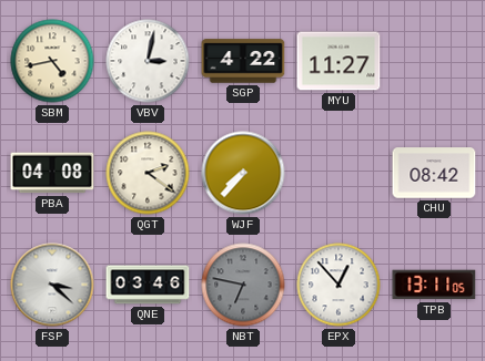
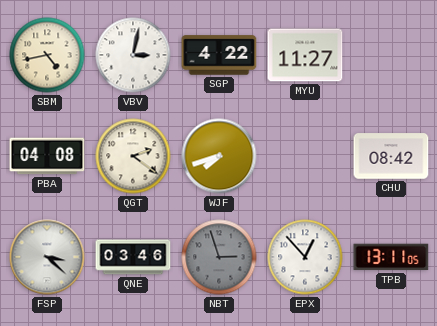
WJF: 7:37 -> 7:42 (219, 156)
NBT: 6:47 -> 2:57 (219, 257)
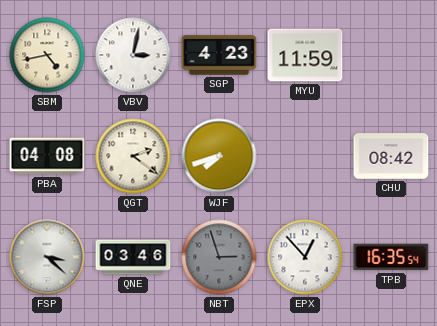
SGP: 4:22 -> 4:23 (219, 55)
MYU: 11:27 -> 11:59 (305, 55)
TPB: 13:11 -> 16:35 (391, 257)
